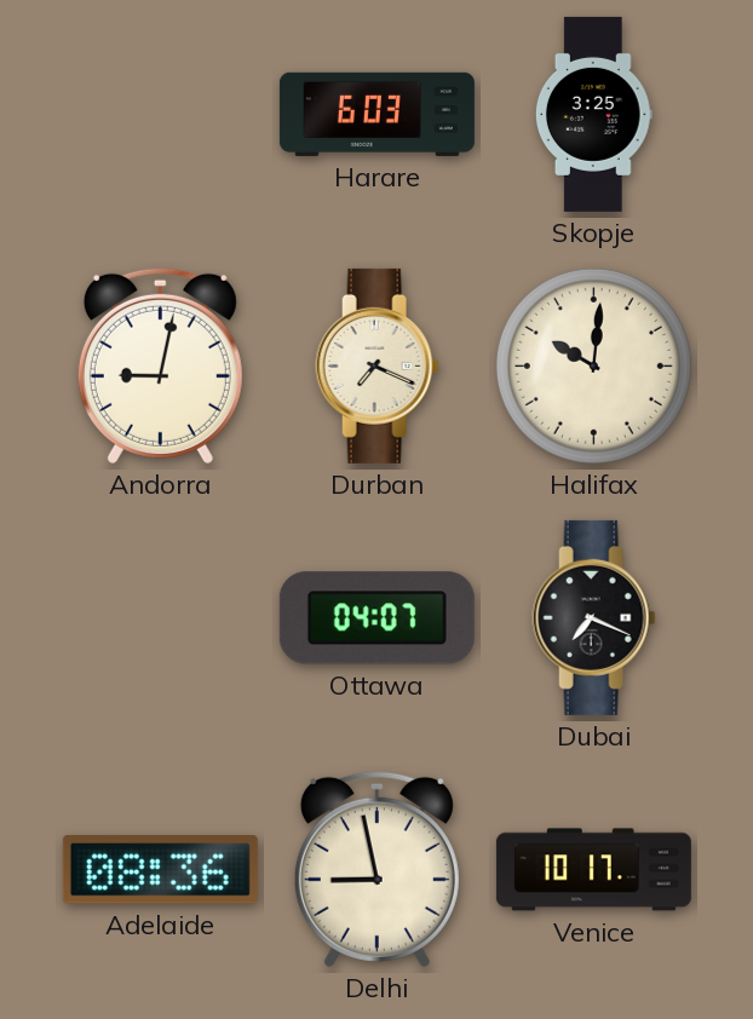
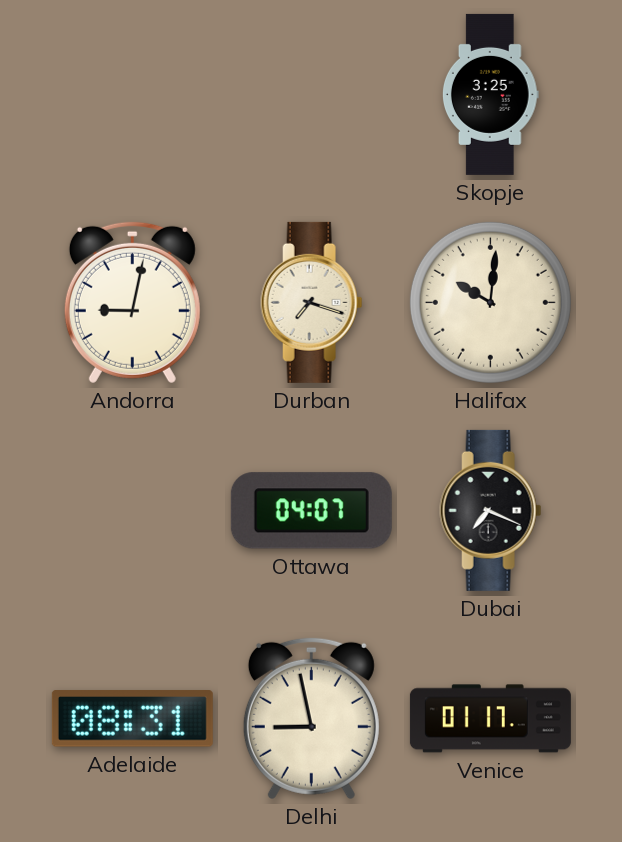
Harare: 6:03 -> none (376, 114)
Durban: 7:19 -> 7:18 (312, 302)
Adelaide: 08:36 -> 08:31 (132, 719)
Venice: 10:17 -> 01:17 (490, 719)
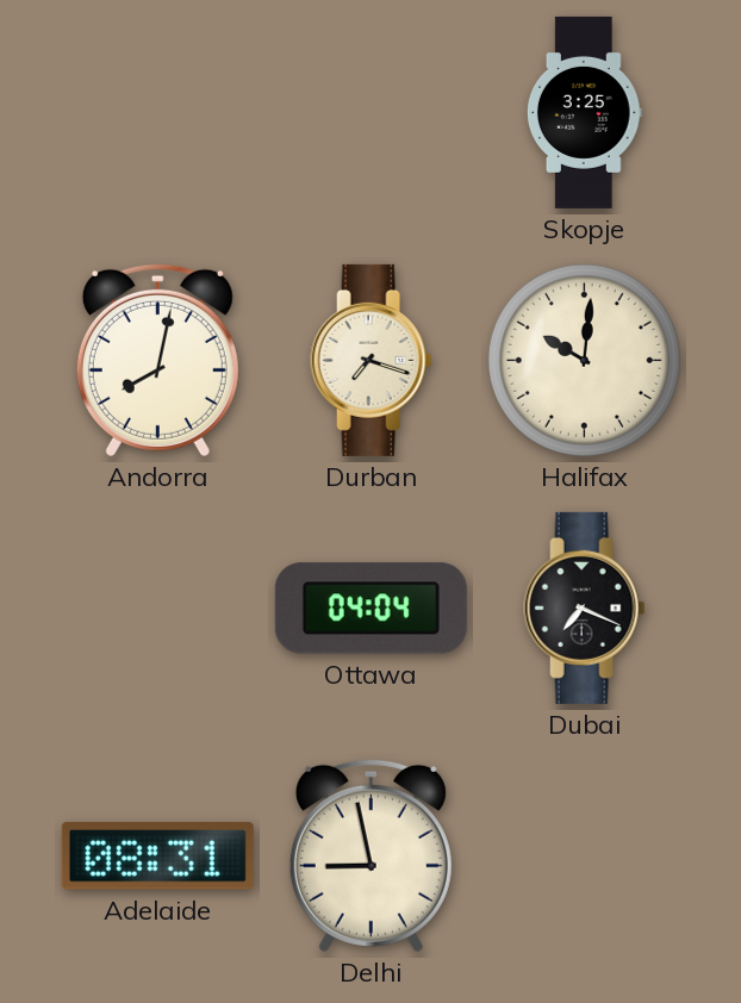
Andorra: 9:02 -> 8:02 (157, 360)
Ottawa: 04:07 -> 04:04 (370, 609)
Venice: 01:17 -> none (490, 719)
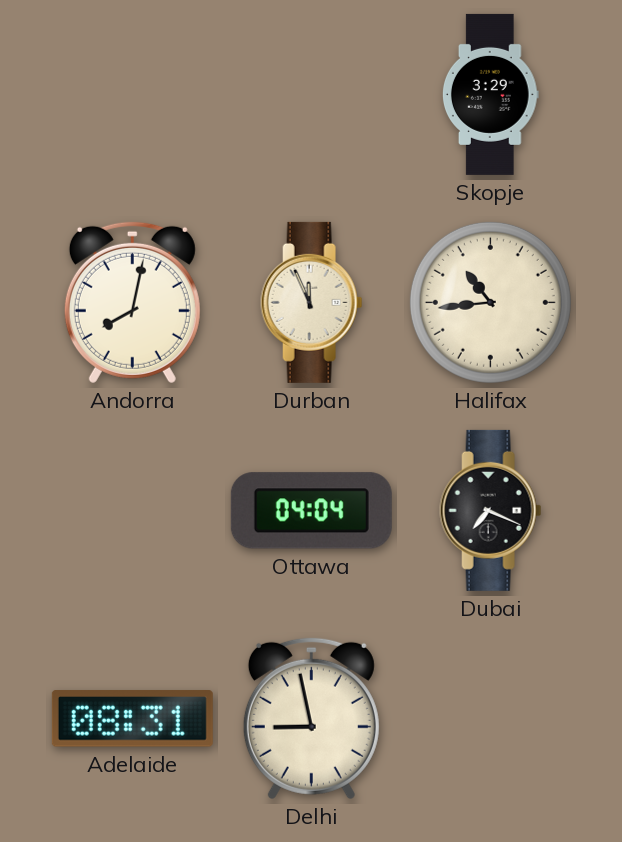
Skopje: 3:25 -> 3:29 (490, 94)
Durban: 7:18 -> 11:56 (312, 302)
Halifax: 10:01 -> 10:44 (490, 302)
